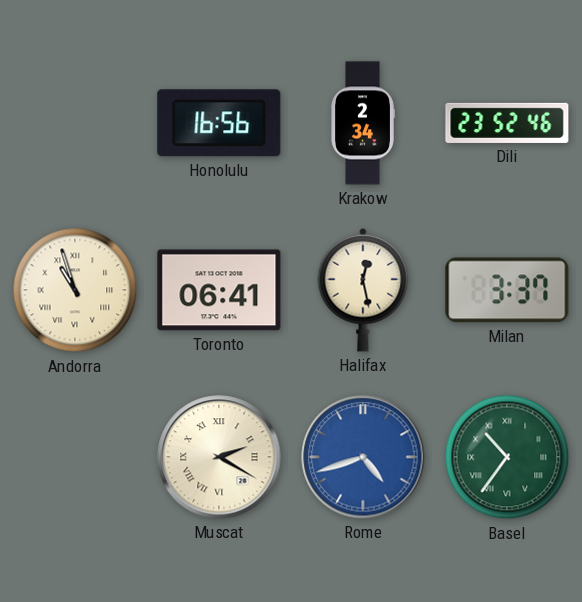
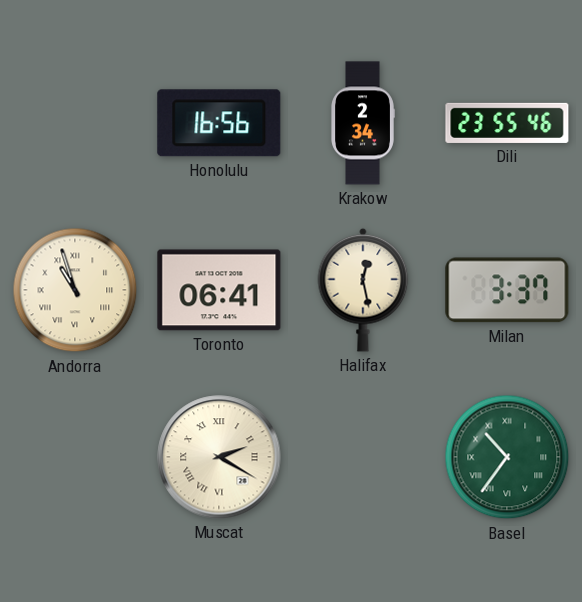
Dili: 23:52 -> 23:55 (507, 123)
Rome: 4:42 -> none (363, 457)
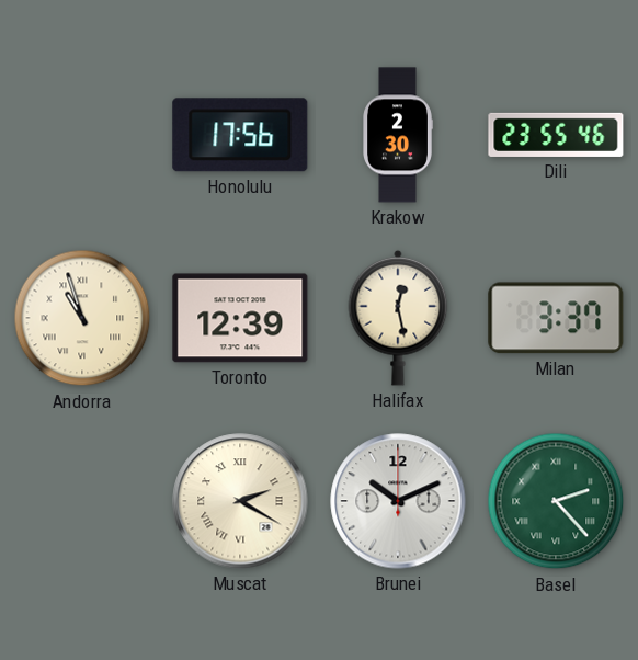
Honolulu: 16:56 -> 17:56 (240, 135)
Krakow: 2:34 -> 2:30 (398, 135)
Toronto: 06:41 -> 12:39 (240, 318)
Brunei: none -> 10:11 (398, 501)
Basel: 10:36 -> 2:23 (556, 501)
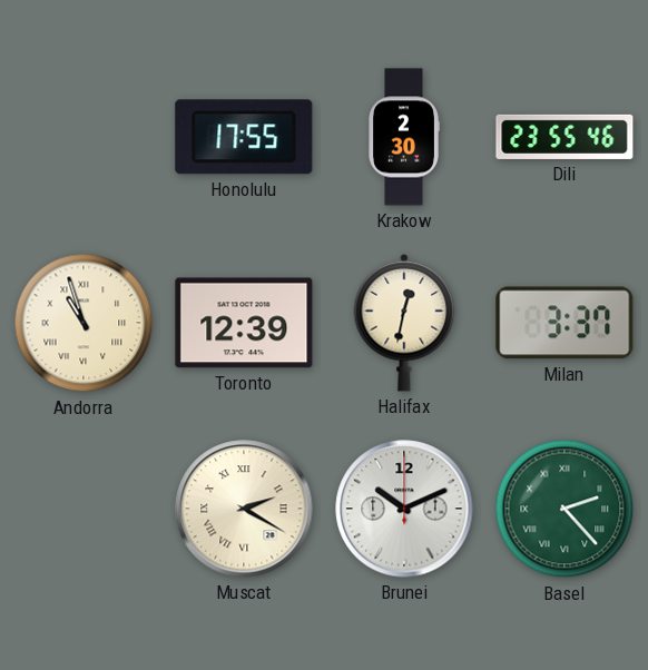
Honolulu: 17:56 -> 17:55 (244, 137)
Halifax: 12:28 -> 12:32 (404, 323)
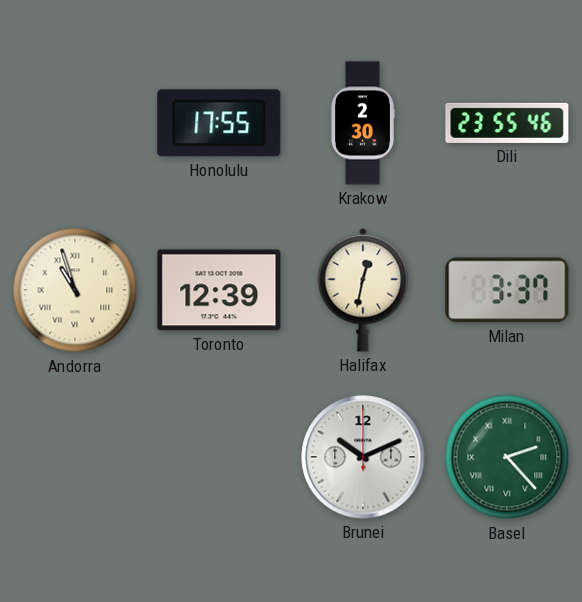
Muscat: 2:20 -> none (244, 509)
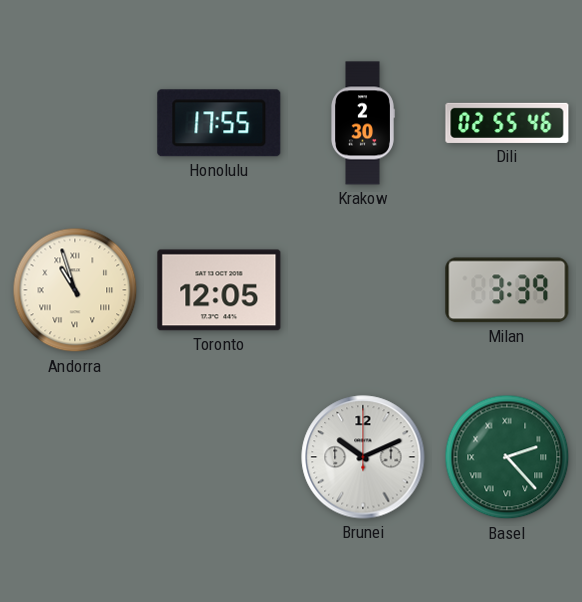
Dili: 23:55 -> 02:55 (507, 123)
Toronto: 12:39 -> 12:05 (219, 290)
Halifax: 12:32 -> none (363, 290)
Milan: 3:37 -> 3:39 (507, 290)
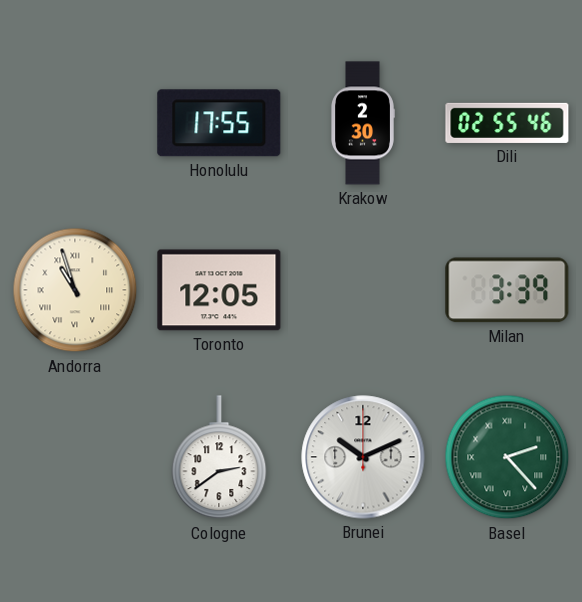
Cologne: none -> 2:39 (219, 458)
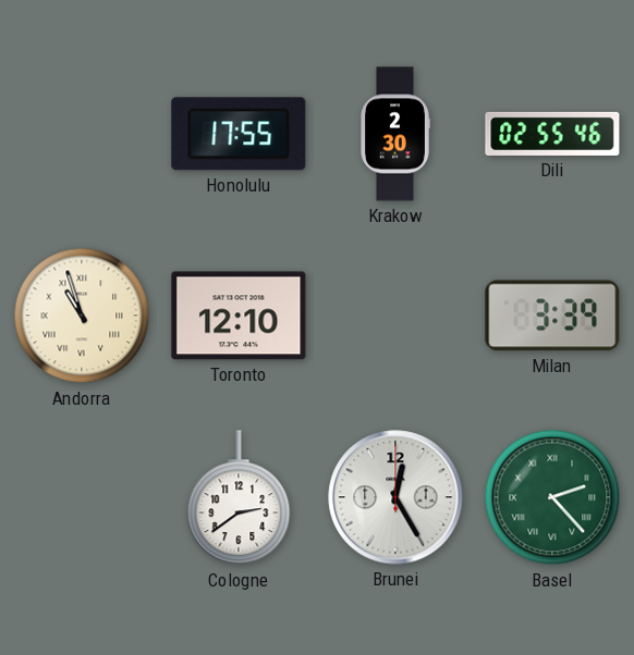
Toronto: 12:05 -> 12:10 (239, 316)
Brunei: 10:11 -> 12:25 (395, 497)
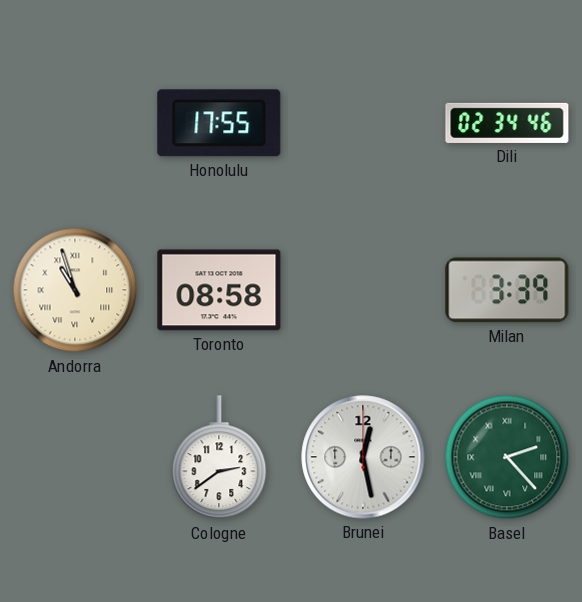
Krakow: 2:30 -> none (395, 134)
Dili: 02:55 -> 02:34 (507, 123)
Toronto: 12:10 -> 08:58 (219, 290)
Brunei: 12:25 -> 12:28 (363, 457)
